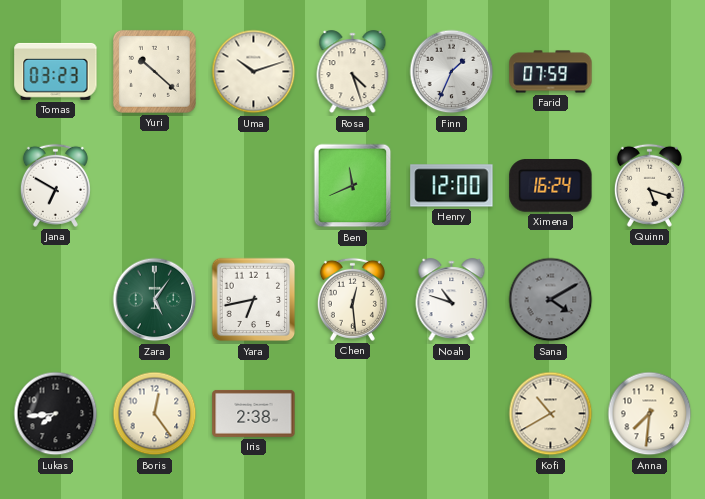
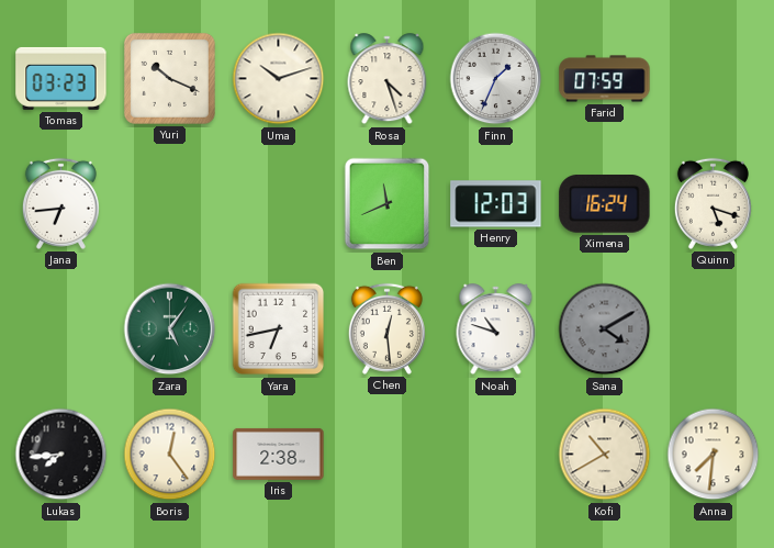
Yuri: 10:22 -> 10:19 (169, 78)
Jana: 6:50 -> 6:44 (60, 203)
Henry: 12:00 -> 12:03 (496, 204)
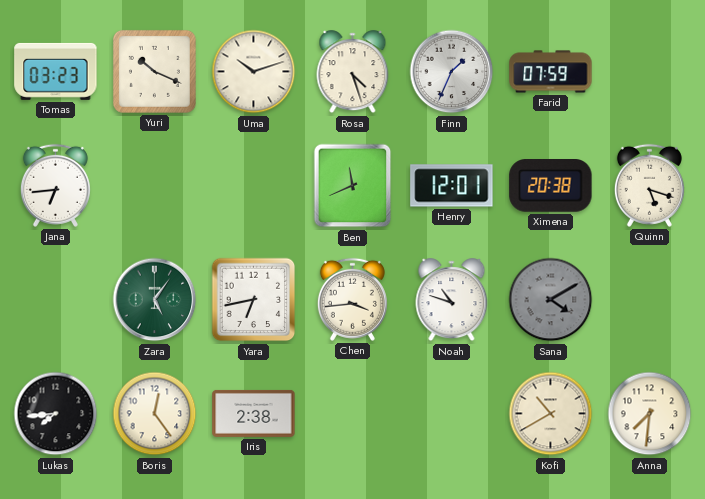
Henry: 12:03 -> 12:01 (452, 186)
Ximena: 16:24 -> 20:38 (551, 186)
Chen: 12:29 -> 3:44 (352, 299)
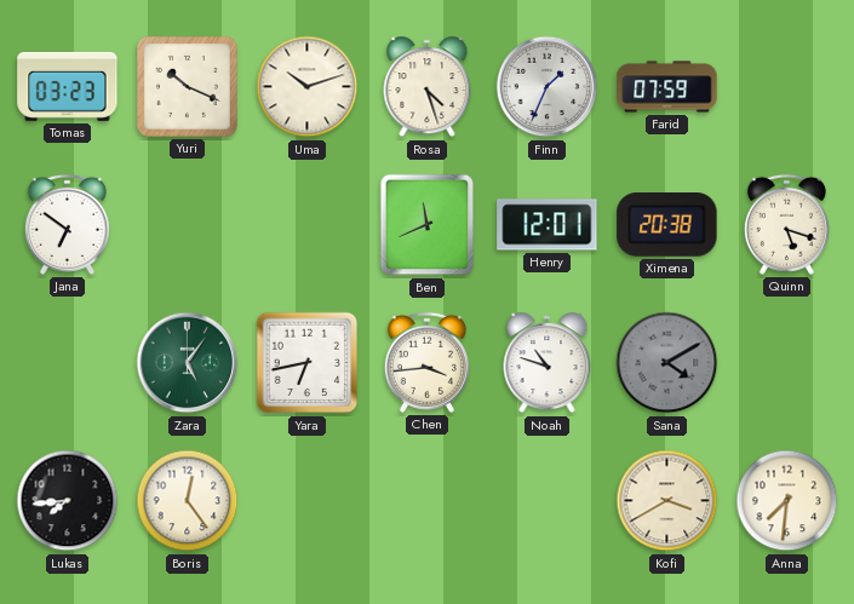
Jana: 6:44 -> 6:51 (67, 224)
Iris: 2:38 -> none (254, 413)
Kofi: 10:40 -> 3:40 (667, 501)
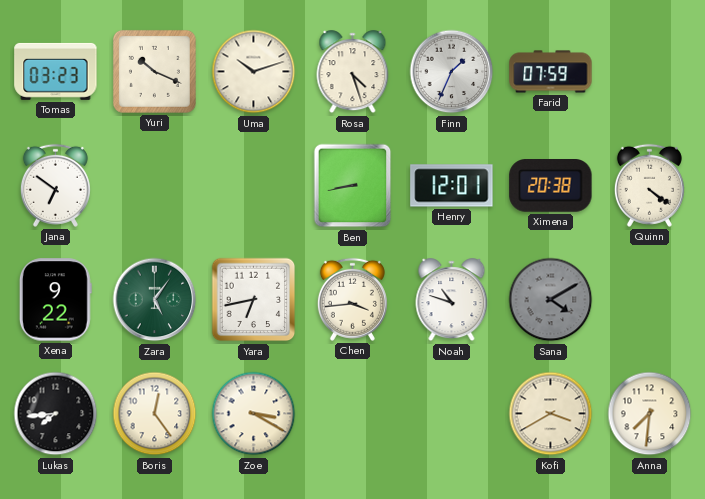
Ben: 11:41 -> 8:43 (353, 186)
Quinn: 5:18 -> 4:21 (649, 185)
Xena: none -> 9:22 (55, 300)
Zoe: none -> 3:20 (254, 414)
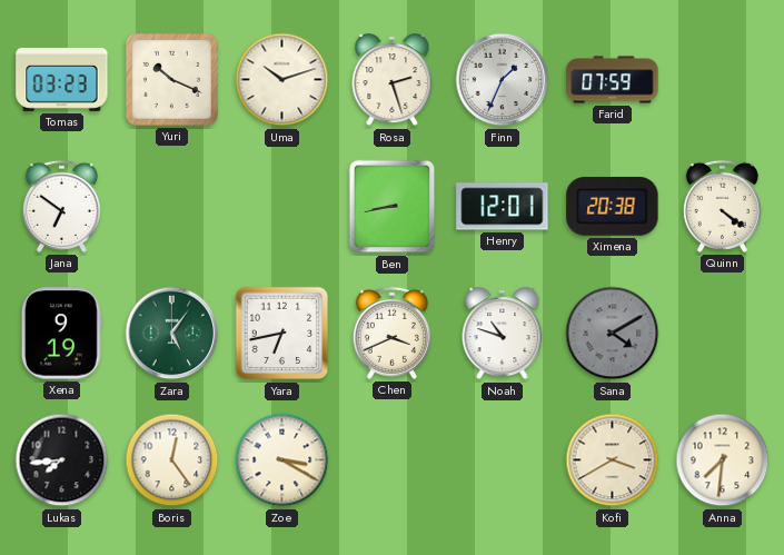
Rosa: 4:27 -> 2:27 (393, 80)
Xena: 9:22 -> 9:19 (61, 334)
Chen: 3:44 -> 3:41 (391, 333)
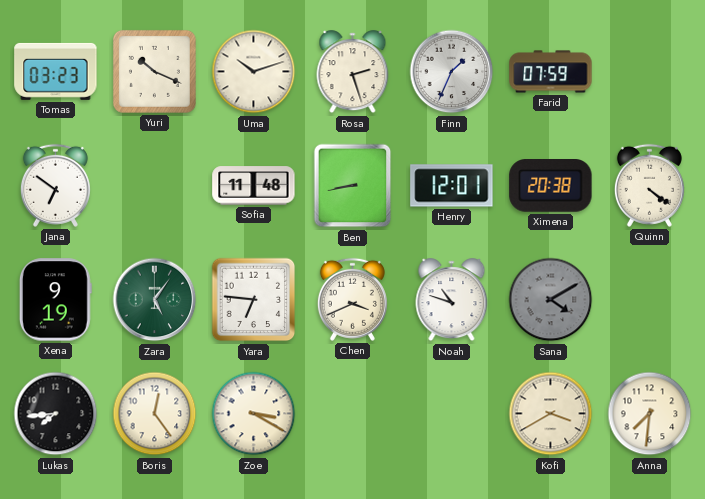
Sofia: none -> 11:48 (254, 186)
Yara: 6:43 -> 6:46 (254, 300)
